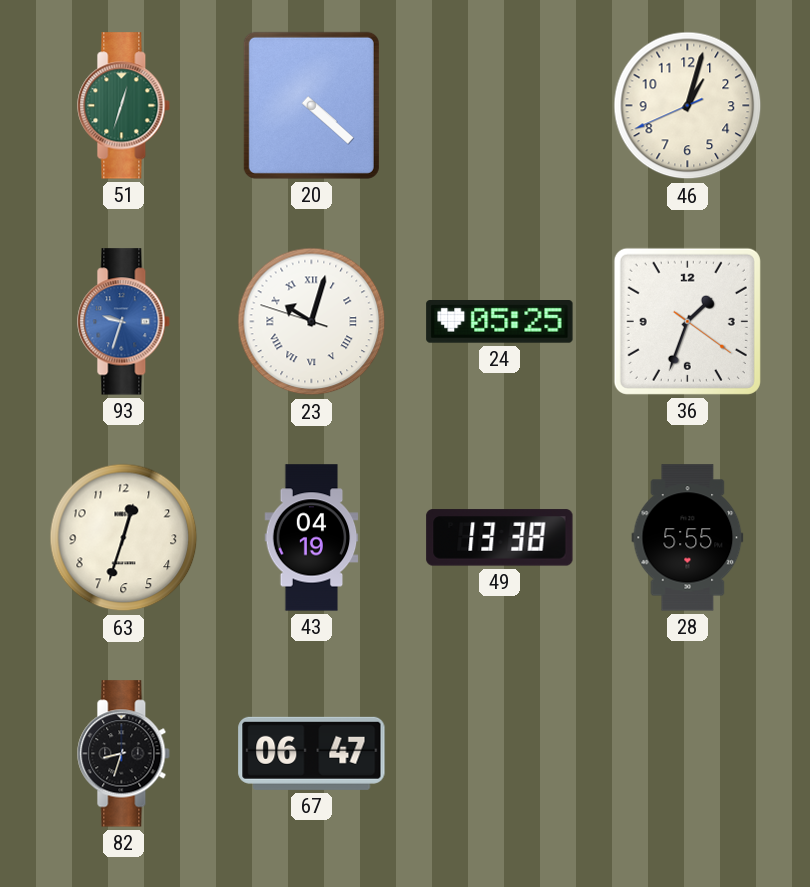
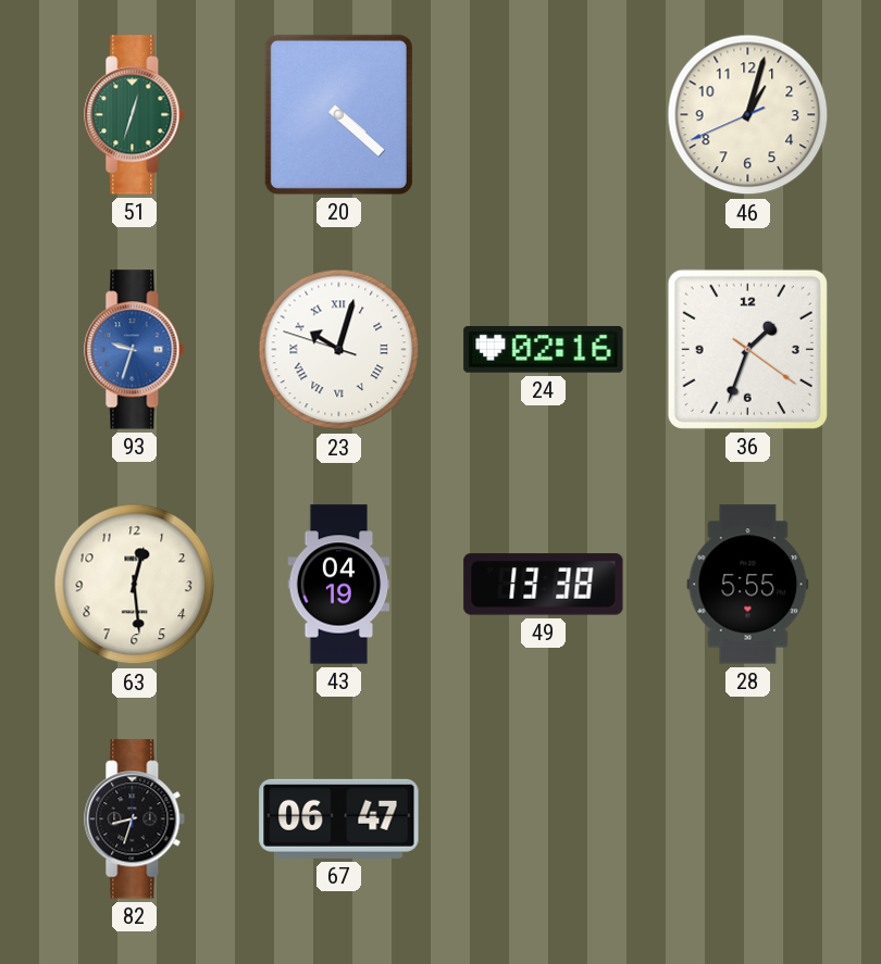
24: 05:25 -> 02:16 (544, 350)
63: 12:33 -> 12:29 (135, 585)
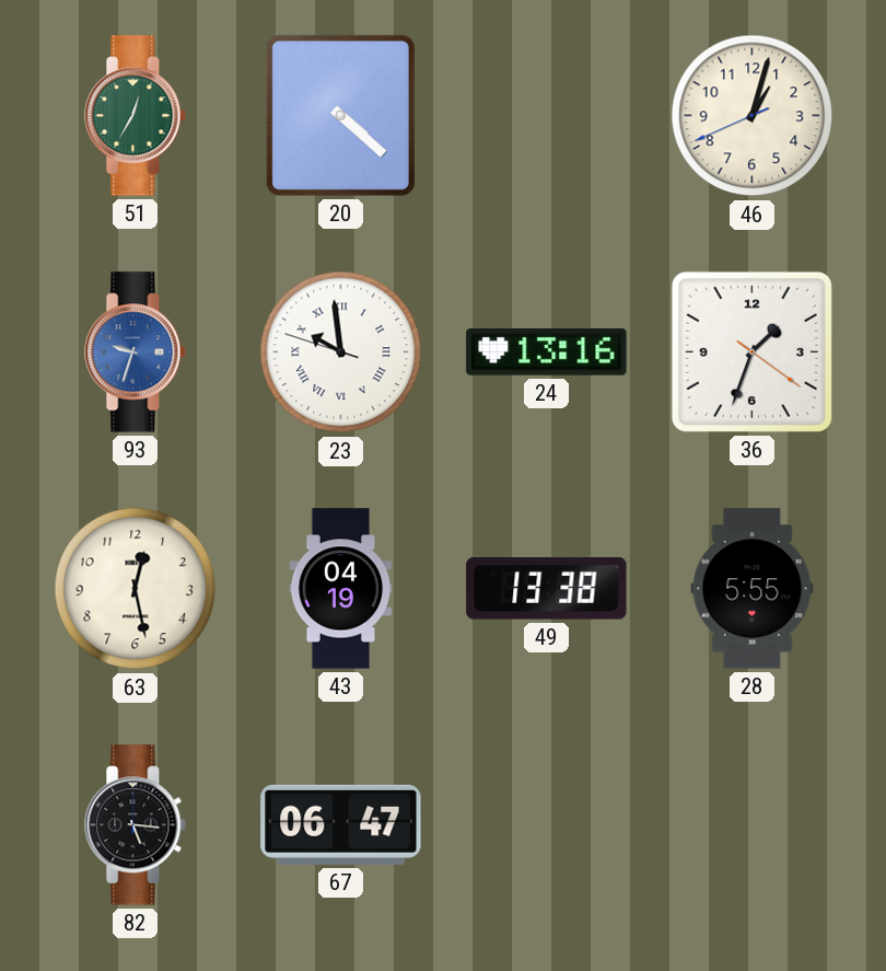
51: 12:33 -> 12:35 (136, 116)
23: 10:02 -> 9:58 (341, 352)
24: 02:16 -> 13:16 (547, 352)
63: 12:29 -> 12:28 (136, 589)
82: 8:33 -> 5:16 (136, 825)
